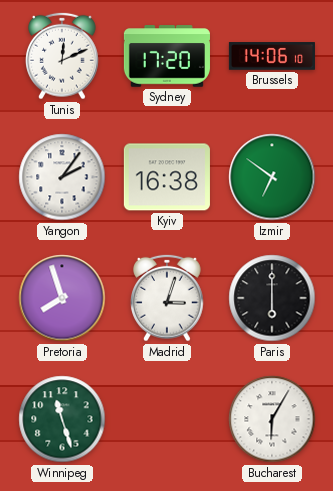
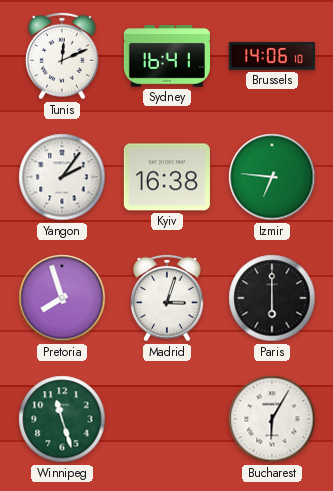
Sydney: 17:20 -> 16:41 (167, 56)
Izmir: 6:51 -> 6:46 (272, 177)
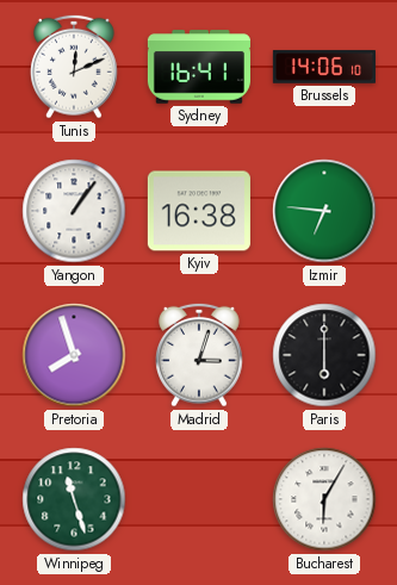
Yangon: 2:06 -> 1:06 (74, 211)
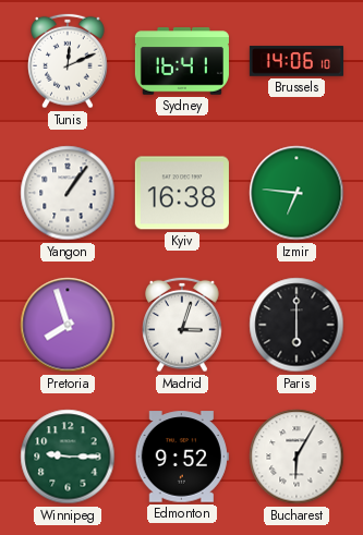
Winnipeg: 11:27 -> 9:15 (68, 457)
Edmonton: none -> 9:52 (182, 457)
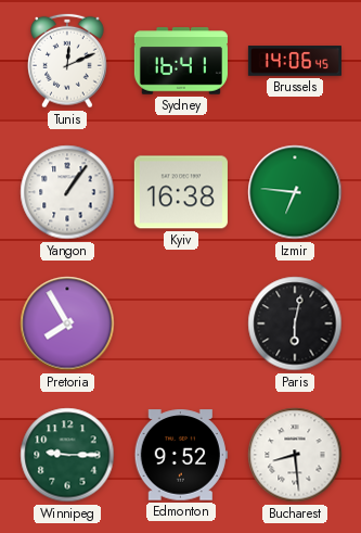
Brussels: 14:06:10 -> 14:06:45 (295, 61)
Pretoria: 7:57 -> 7:55 (67, 323)
Madrid: 3:03 -> none (183, 325)
Paris: 6:00 -> 6:02 (295, 323)
Bucharest: 6:05 -> 8:29 (295, 455)
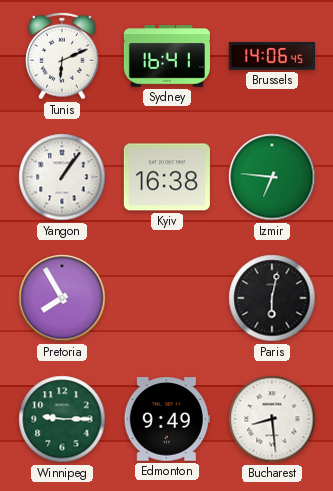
Tunis: 12:11 -> 6:11 (63, 56)
Edmonton: 9:52 -> 9:49 (167, 419)
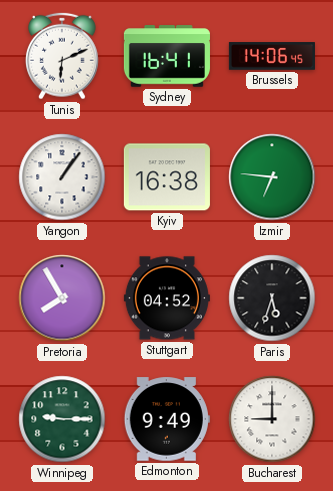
Stuttgart: none -> 04:52 (167, 298)
Paris: 6:02 -> 5:33 (272, 298)
Bucharest: 8:29 -> 9:00 (272, 419)
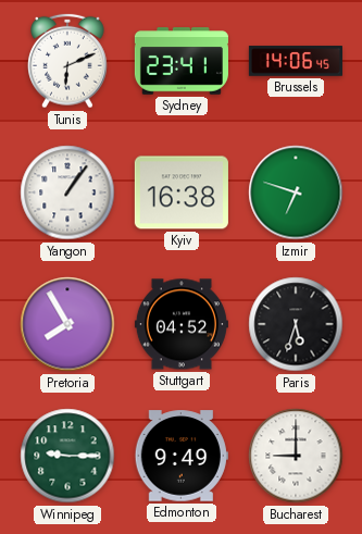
Sydney: 16:41 -> 23:41 (182, 61)
Izmir: 6:46 -> 6:48 (296, 193)
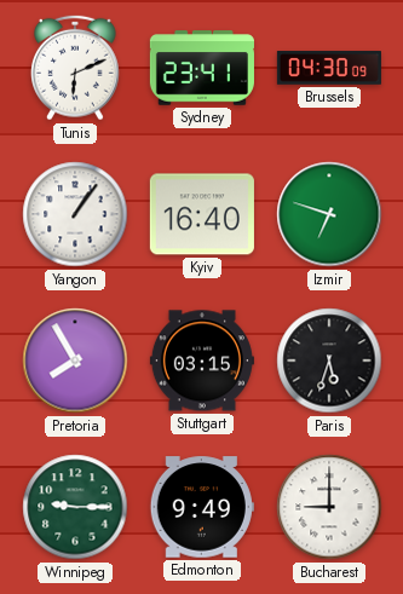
Brussels: 14:06 -> 04:30 (329, 68)
Kyiv: 16:38 -> 16:40 (202, 214)
Stuttgart: 04:52 -> 03:15 (202, 361)
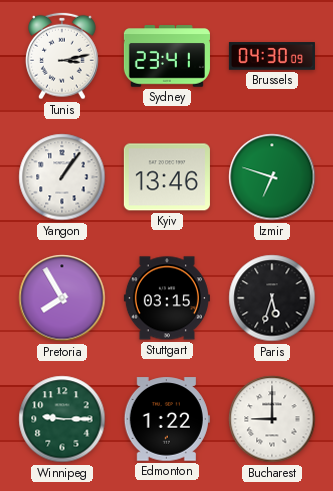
Tunis: 6:11 -> 3:13 (63, 56)
Kyiv: 16:40 -> 13:46 (167, 177)
Edmonton: 9:49 -> 1:22 (167, 419)
